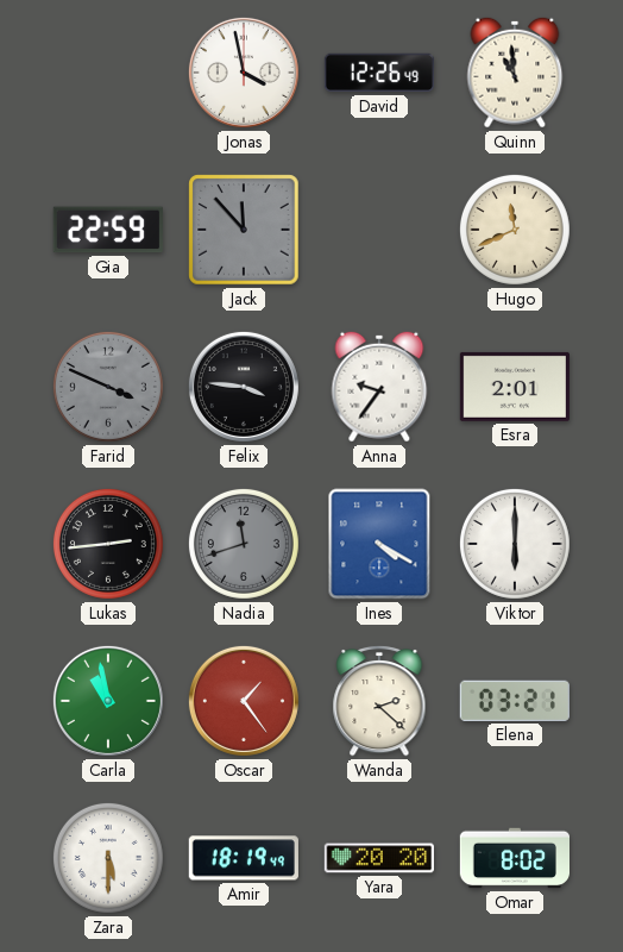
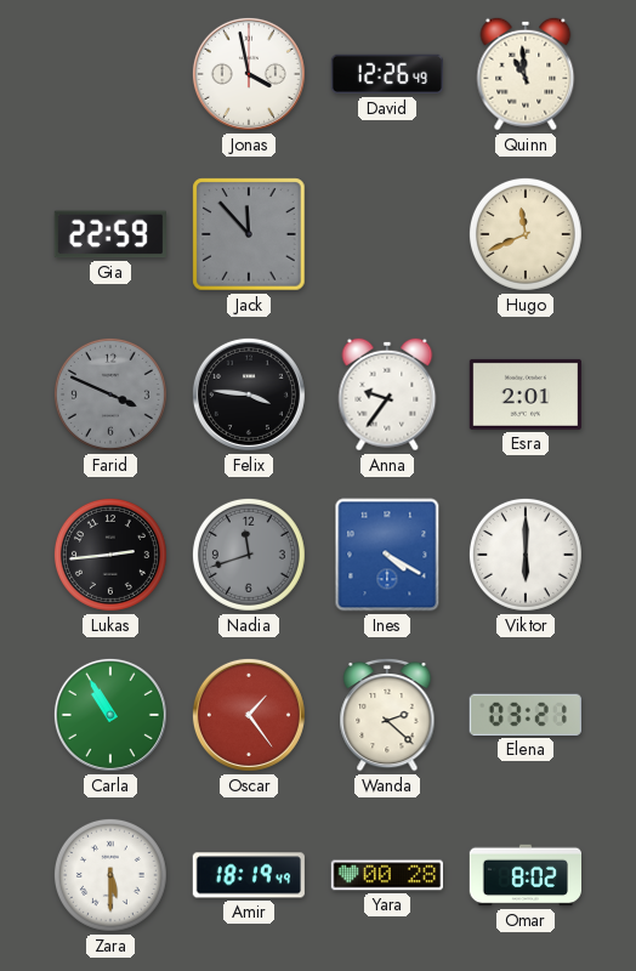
Carla: 10:58 -> 10:55 (110, 715)
Yara: 20:20 -> 00:28 (387, 875)
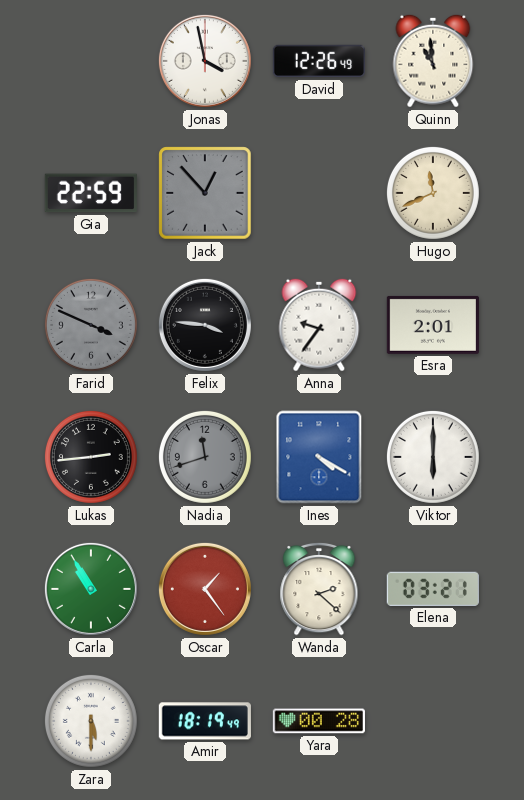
Jack: 11:53 -> 12:53 (205, 193)
Omar: 8:02 -> none (524, 875)
